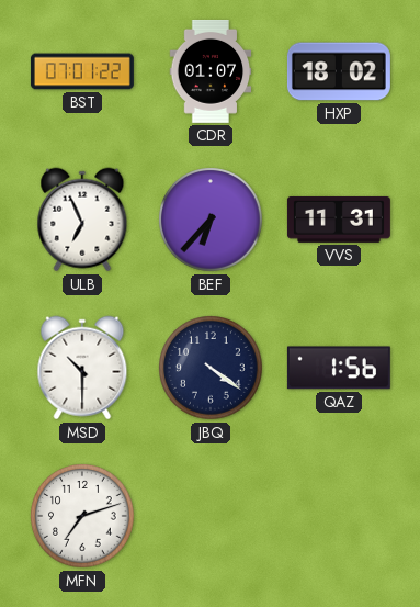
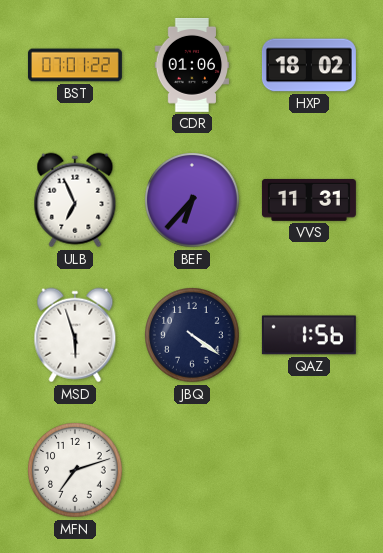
CDR: 01:07 -> 01:06 (192, 65)
MSD: 10:30 -> 5:57 (75, 335)
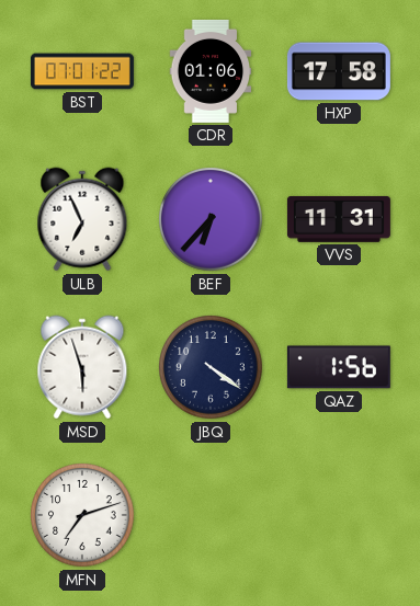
HXP: 18:02 -> 17:58 (339, 71)
